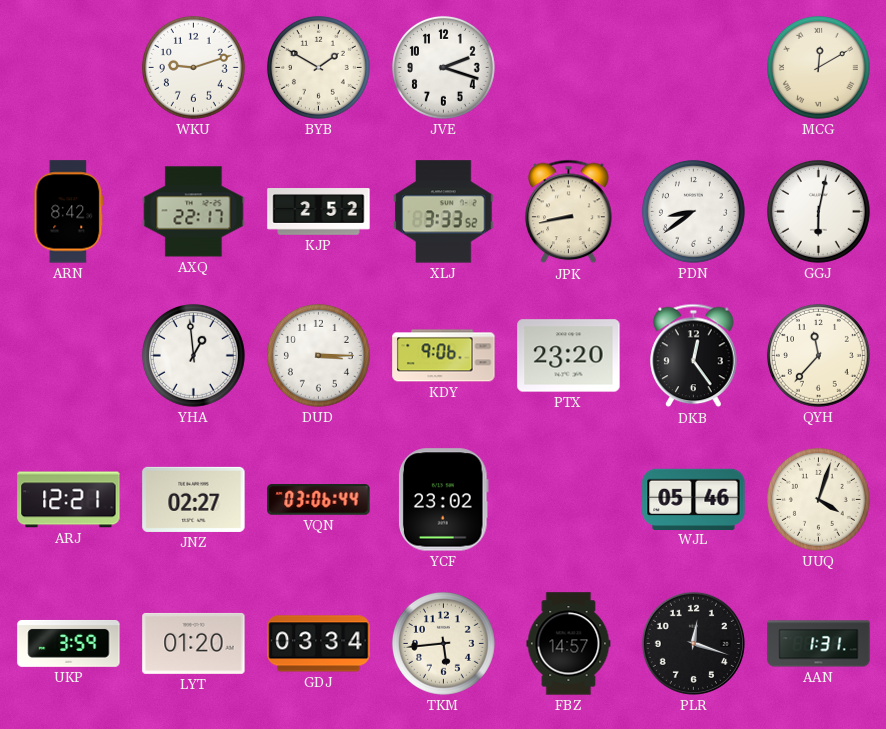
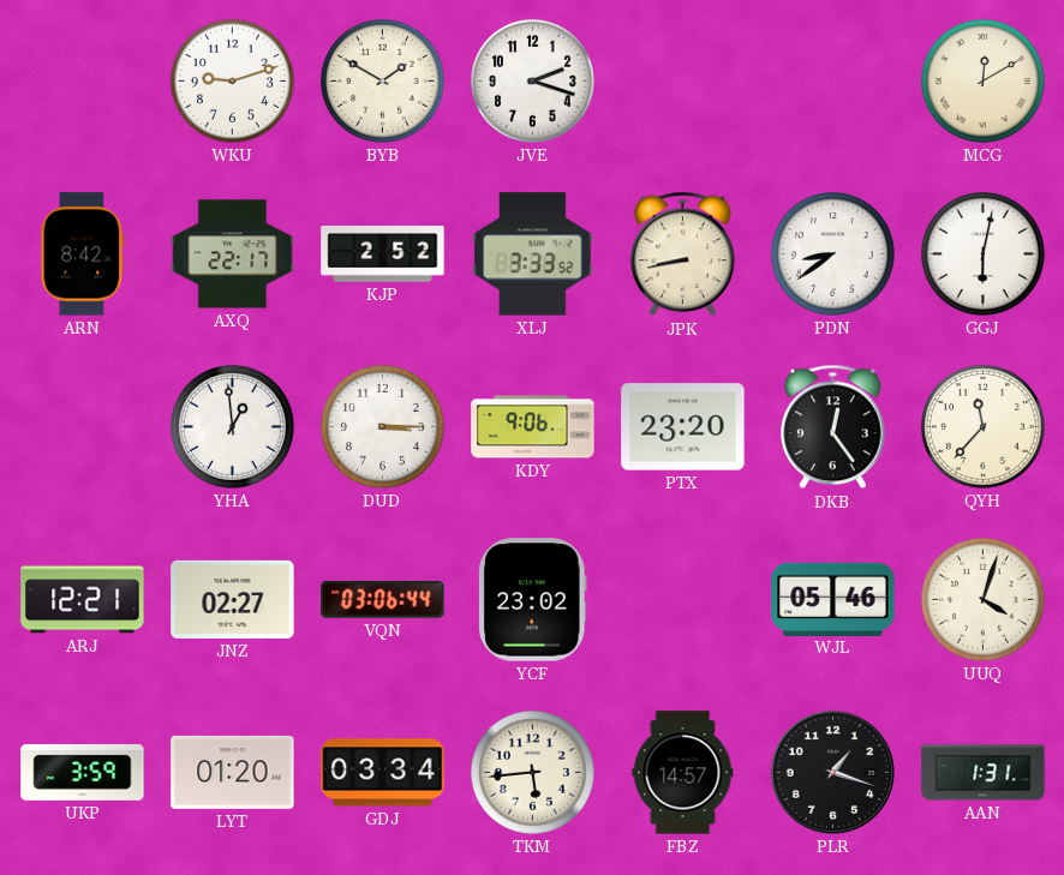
PLR: 12:18 -> 1:18 (832, 772)
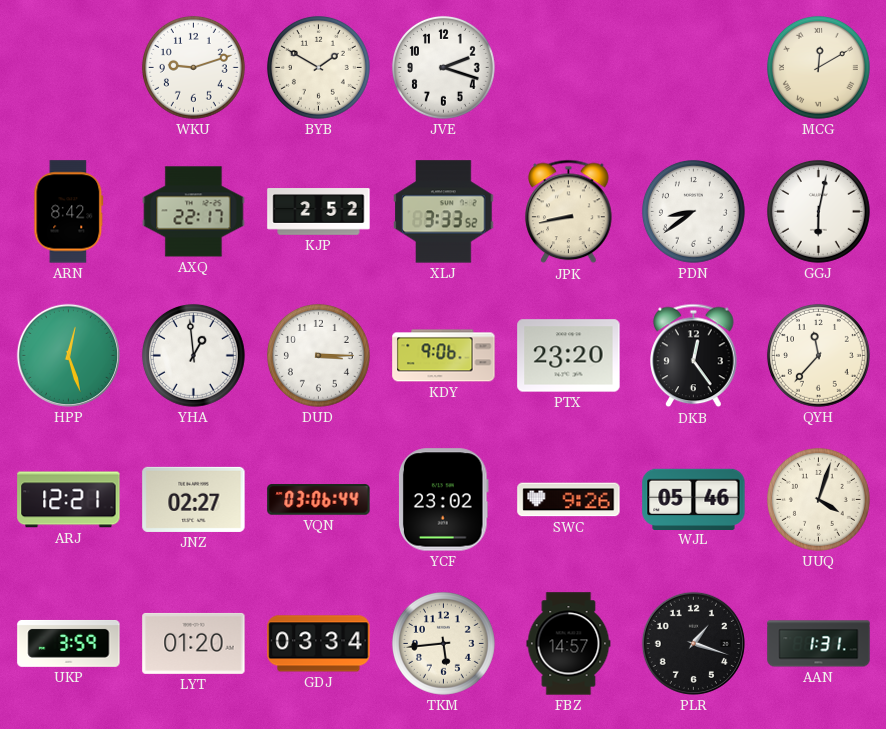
HPP: none -> 12:27 (68, 355)
SWC: none -> 9:26 (569, 500)
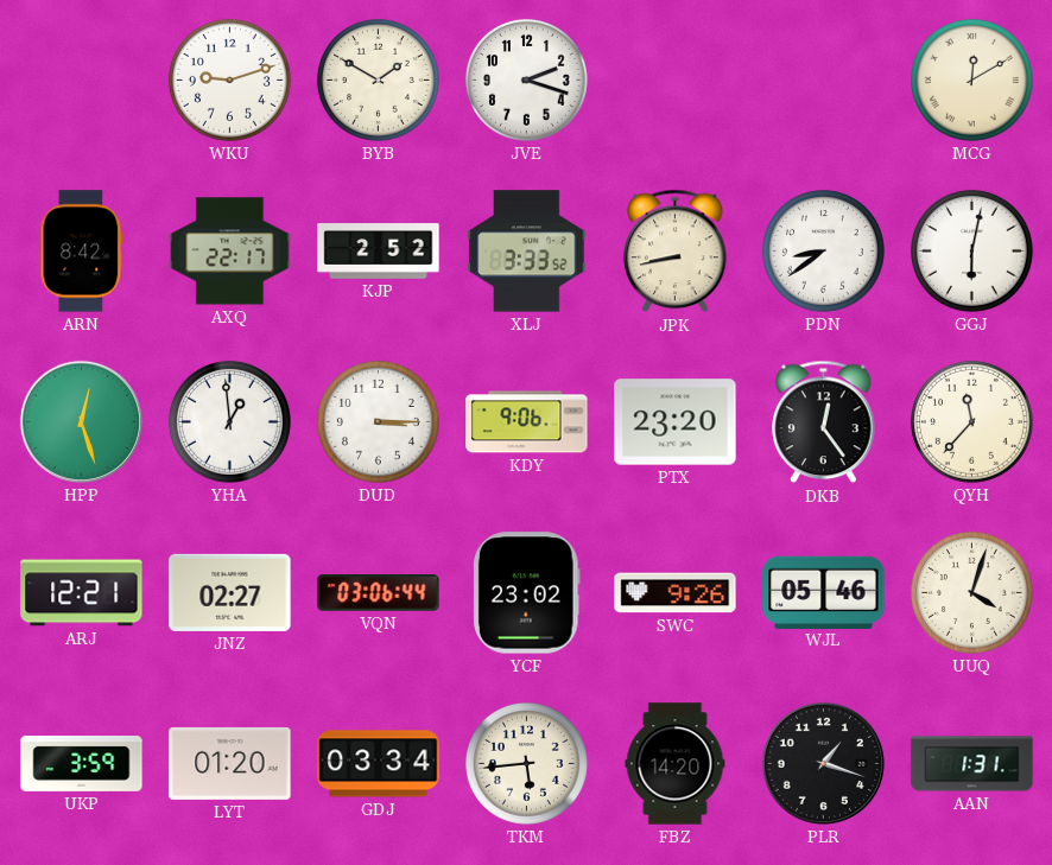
FBZ: 14:57 -> 14:20 (676, 764)
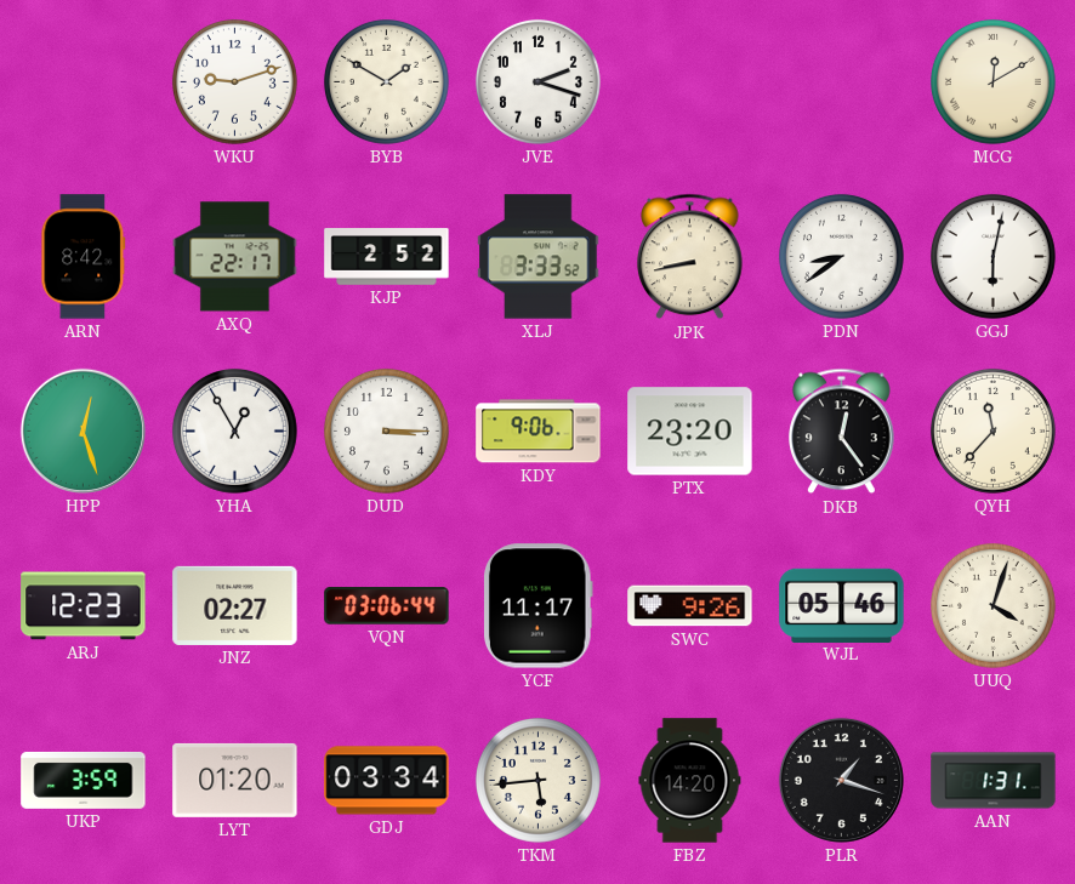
YHA: 12:59 -> 12:55 (234, 430)
ARJ: 12:21 -> 12:23 (84, 606)
YCF: 23:02 -> 11:17 (537, 606)
